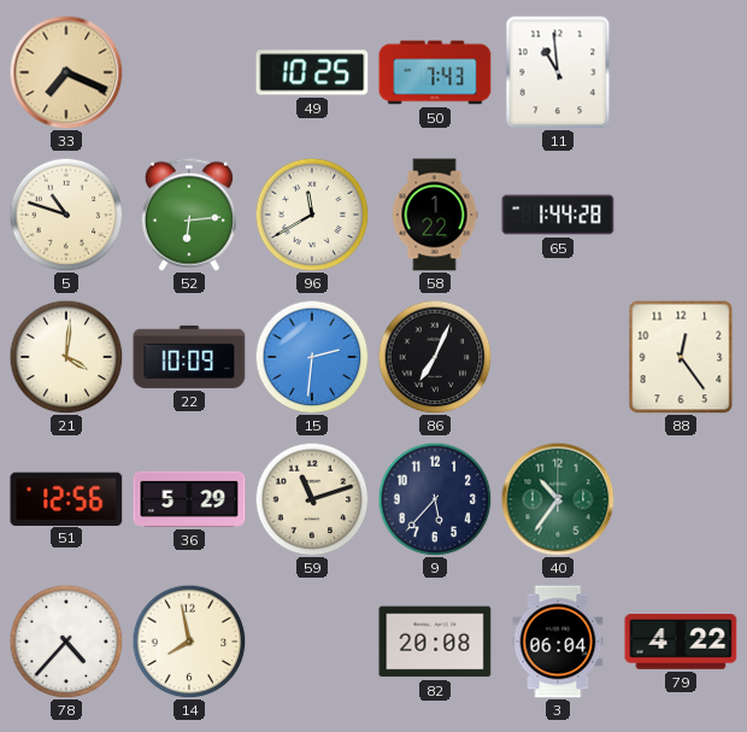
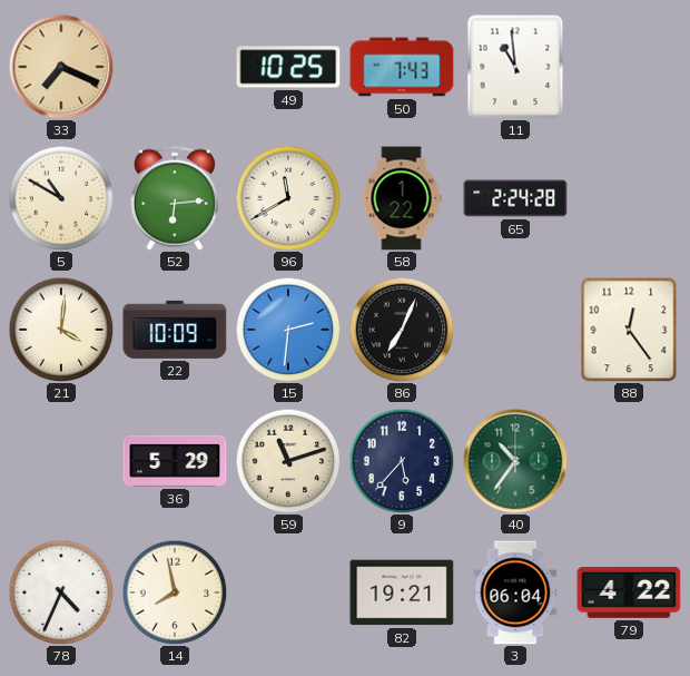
5: 10:48 -> 10:50 (61, 198)
65: 1:44 -> 2:24 (515, 198)
51: 12:56 -> none (66, 498)
78: 4:37 -> 4:34 (61, 592)
82: 20:08 -> 19:21 (402, 592)
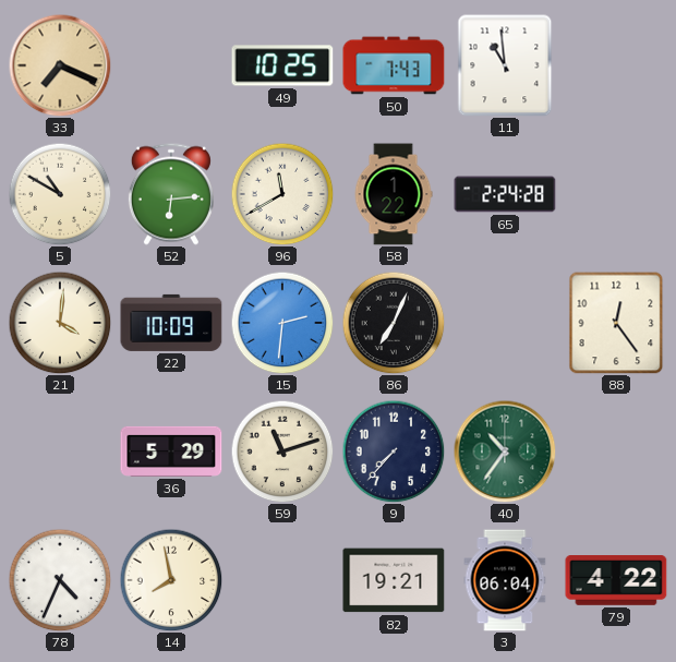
9: 5:37 -> 7:37 (394, 452)
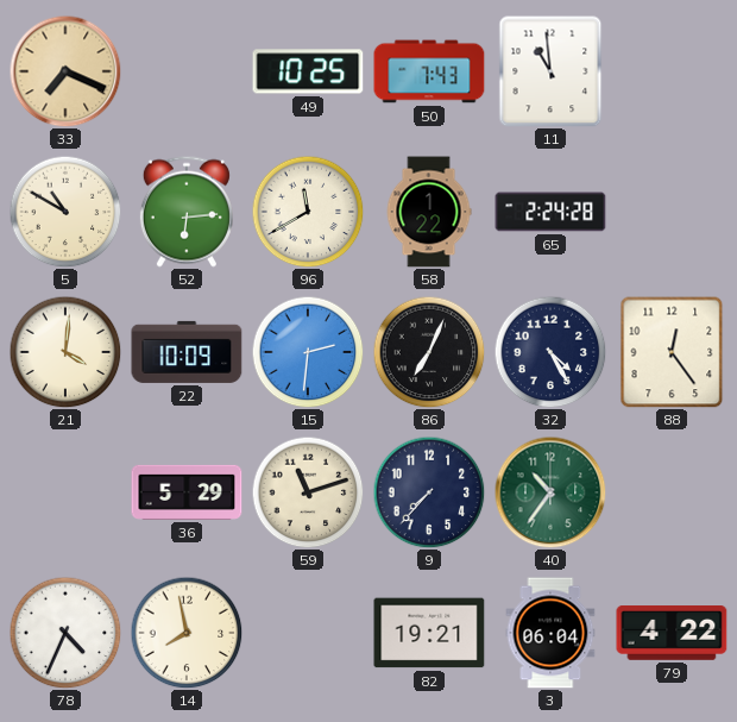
32: none -> 4:25 (550, 352)
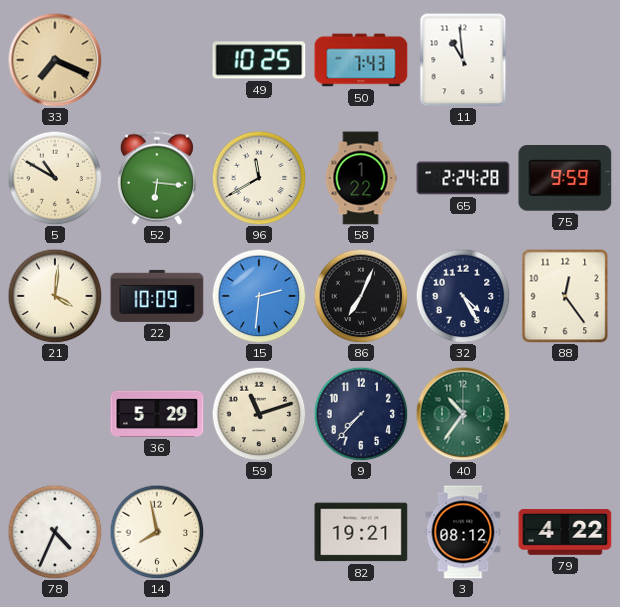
52: 6:14 -> 6:16 (157, 178)
75: none -> 9:59 (565, 178)
3: 06:04 -> 08:12 (463, 532)
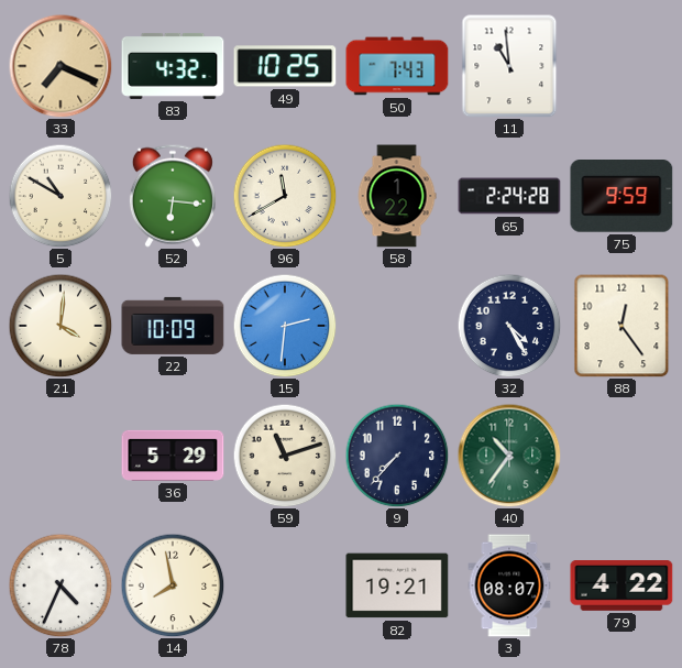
83: none -> 4:32 (173, 66)
86: 7:04 -> none (361, 296)
3: 08:12 -> 08:07 (509, 585)
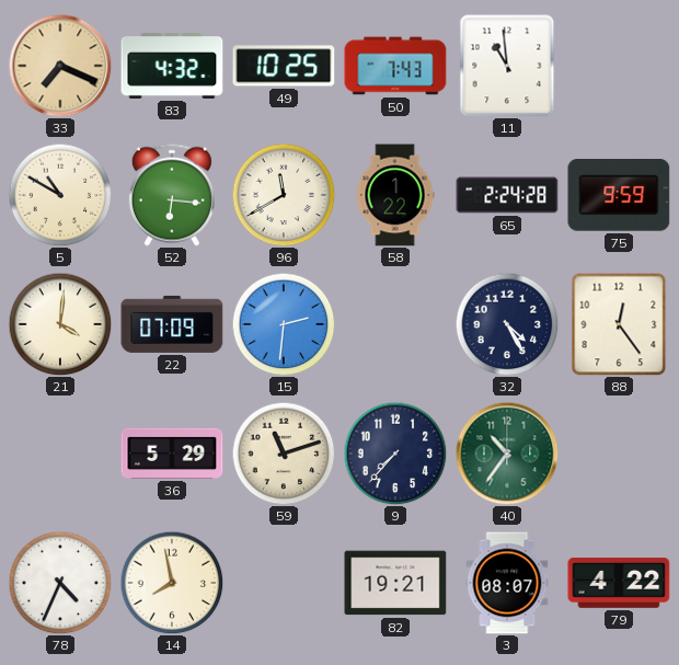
22: 10:09 -> 07:09 (172, 324)
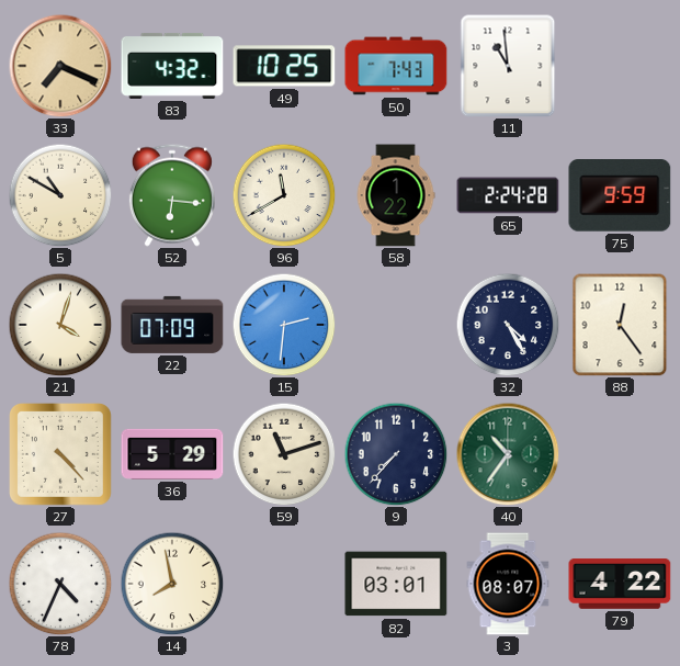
21: 4:01 -> 4:03 (60, 325)
27: none -> 4:23 (61, 455)
82: 19:21 -> 03:01 (396, 584)
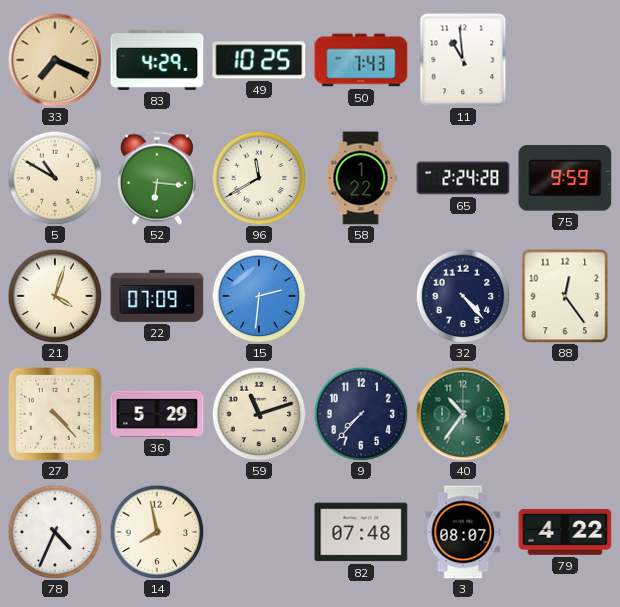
83: 4:32 -> 4:29 (157, 60)
32: 4:25 -> 4:23 (463, 296)
82: 03:01 -> 07:48 (361, 532)
